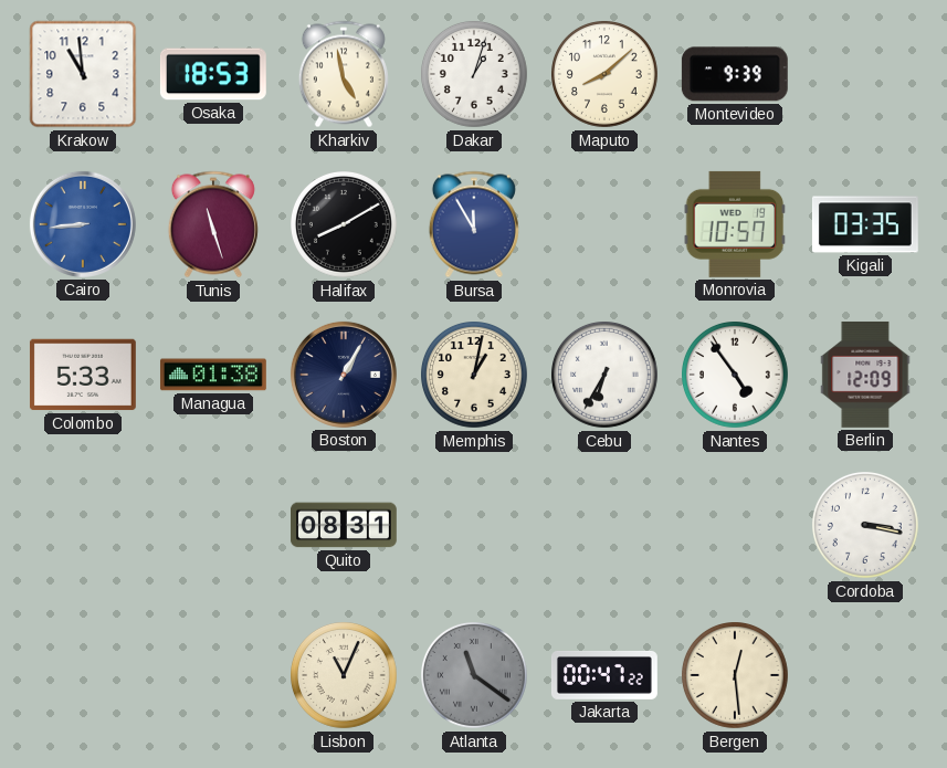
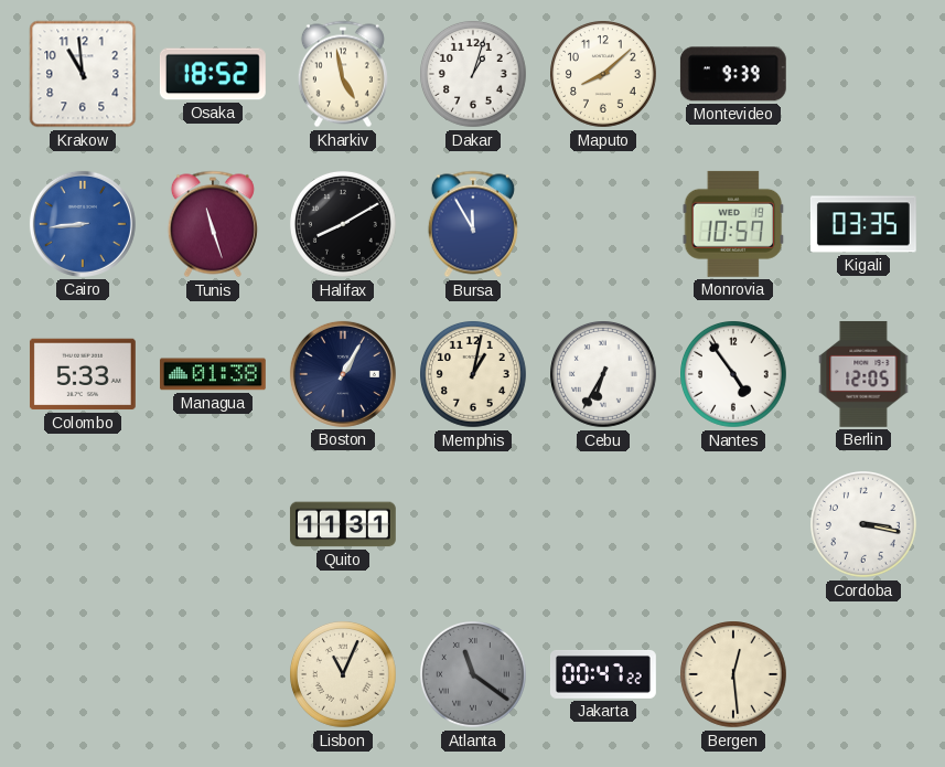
Osaka: 18:53 -> 18:52 (213, 74)
Berlin: 12:09 -> 12:05 (863, 374)
Quito: 08:31 -> 11:31 (343, 524)
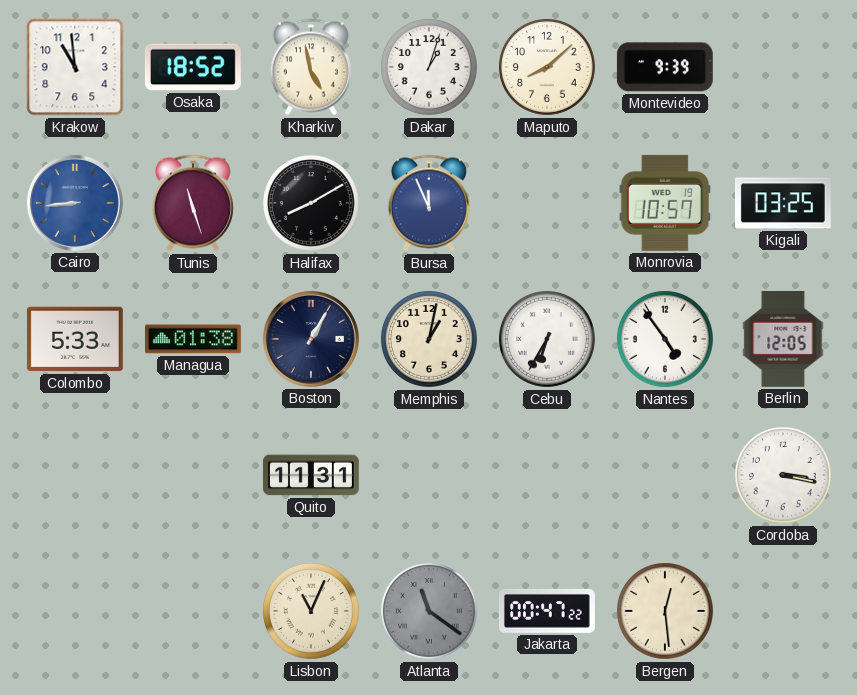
Bursa: 11:55 -> 11:56 (429, 203)
Kigali: 03:35 -> 03:25 (783, 203)
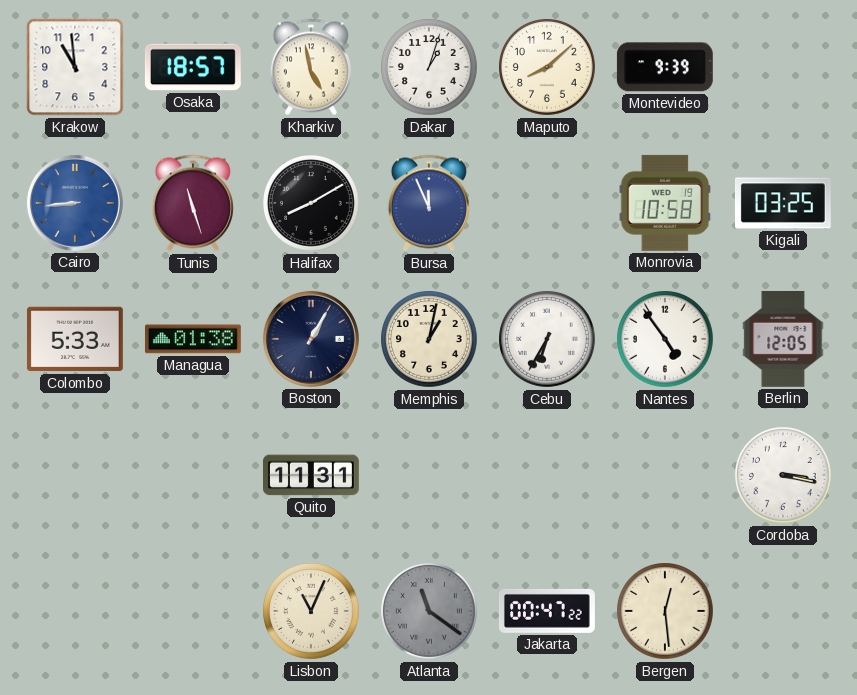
Osaka: 18:52 -> 18:57 (193, 67)
Monrovia: 10:57 -> 10:58 (665, 203)
